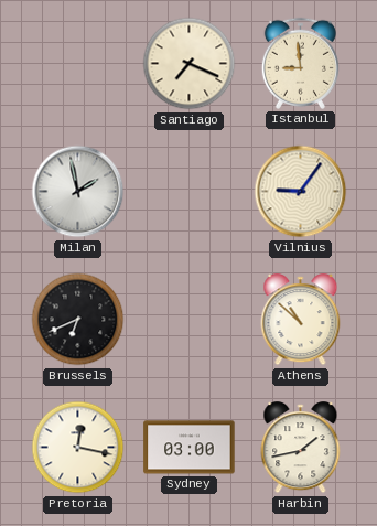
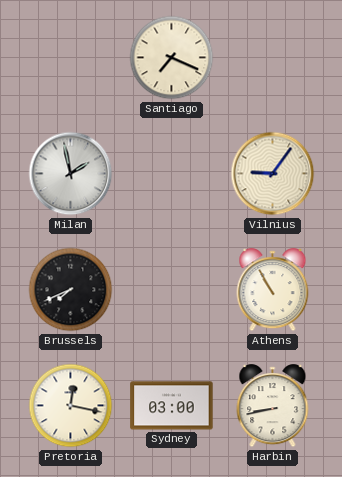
Istanbul: 8:59 -> none (300, 63)
Brussels: 6:41 -> 7:41 (71, 290)
Athens: 10:52 -> 10:55 (273, 290)
Harbin: 1:43 -> 8:43 (273, 406)
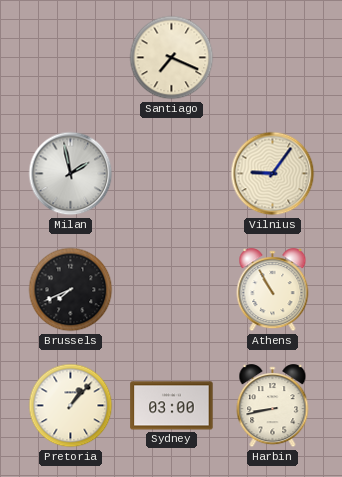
Pretoria: 12:17 -> 1:07 (71, 406)
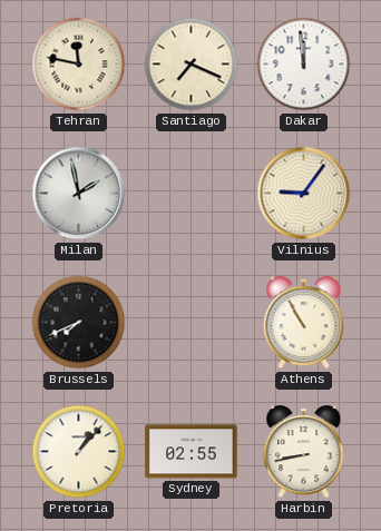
Tehran: none -> 11:47 (79, 65)
Dakar: none -> 11:59 (304, 65)
Sydney: 03:00 -> 02:55 (192, 452)
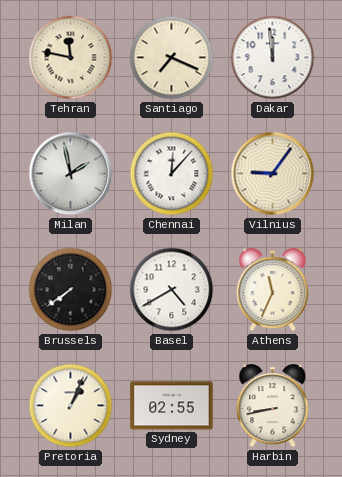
Chennai: none -> 12:07 (172, 174)
Brussels: 7:41 -> 7:39 (71, 290)
Basel: none -> 4:40 (172, 290)
Athens: 10:55 -> 11:34 (273, 290)
Pretoria: 1:07 -> 1:04 (71, 406)
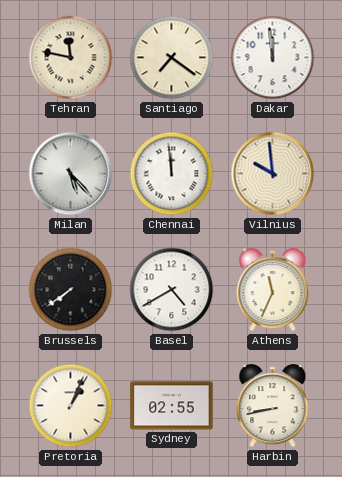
Santiago: 7:19 -> 7:21 (172, 58)
Milan: 1:58 -> 5:23 (71, 174)
Chennai: 12:07 -> 11:59 (172, 174)
Vilnius: 9:06 -> 9:59 (273, 174)
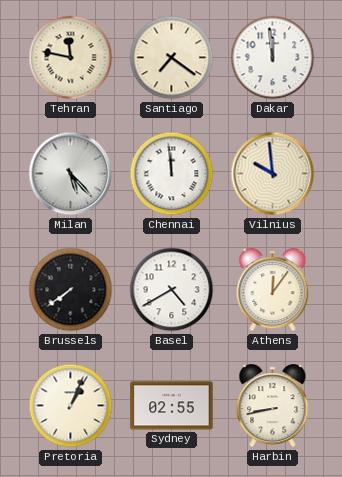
Athens: 11:34 -> 12:06 (273, 290)
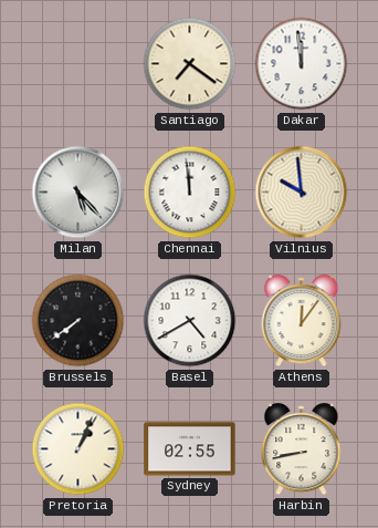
Tehran: 11:47 -> none (71, 58)
